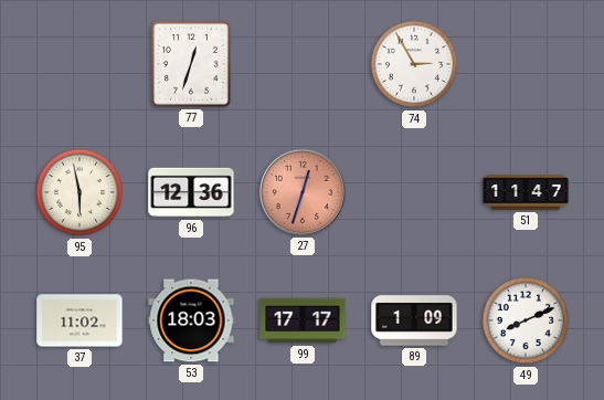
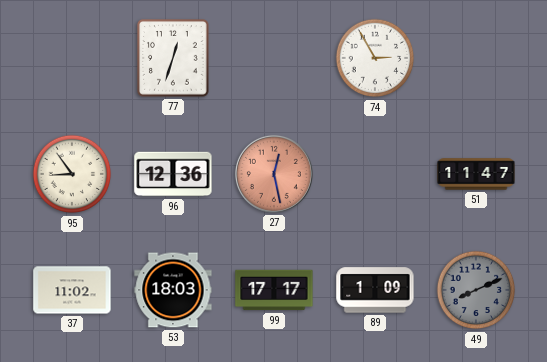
95: 5:58 -> 8:54 (72, 174)
27: 12:33 -> 12:28 (274, 174)
49 dial: white -> grey (476, 290)
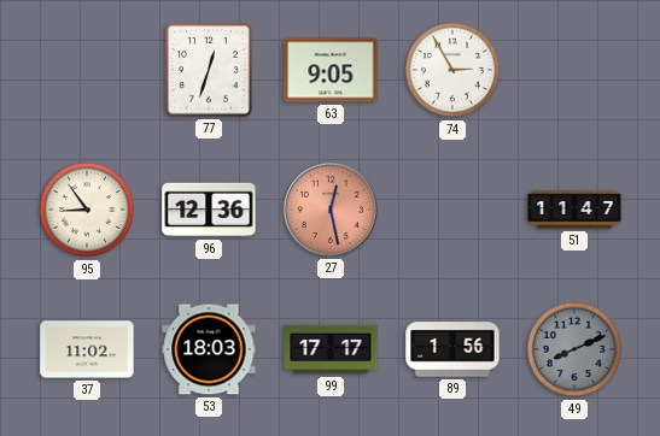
63: none -> 9:05 (331, 70)
89: 1:09 -> 1:56 (452, 349)
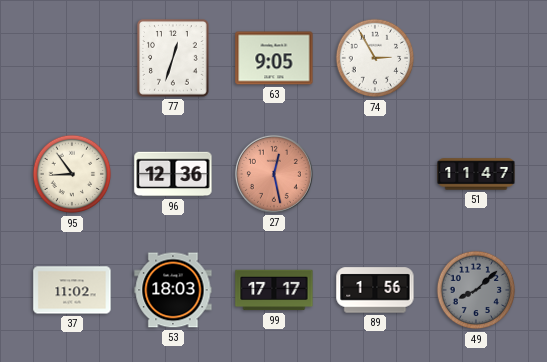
49: 8:11 -> 8:08 (476, 290)
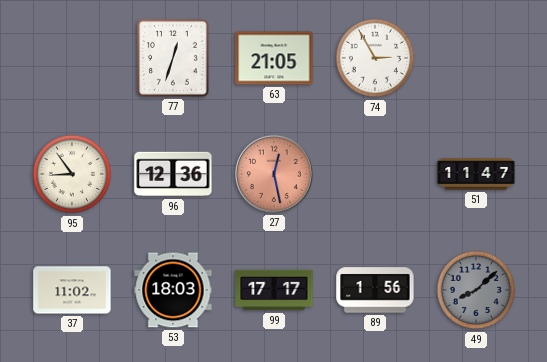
63: 9:05 -> 21:05 (274, 58)
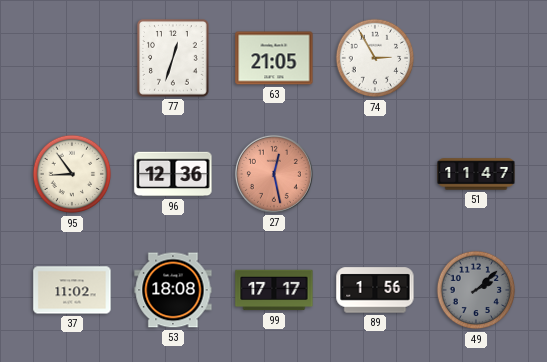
53: 18:03 -> 18:08 (173, 290)
49: 8:08 -> 2:08 (476, 290)
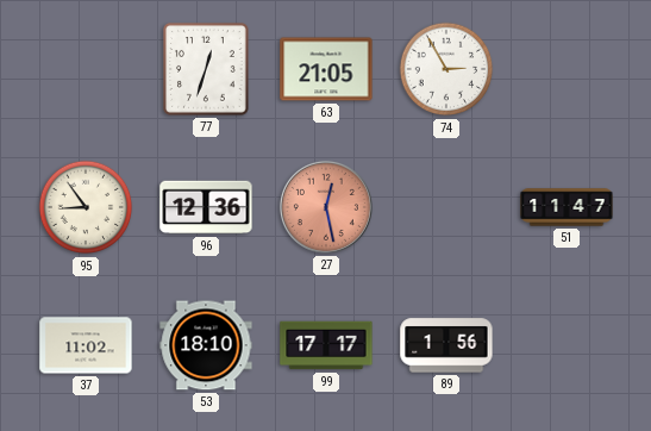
53: 18:08 -> 18:10 (206, 345)
49: 2:08 -> none (476, 290)
